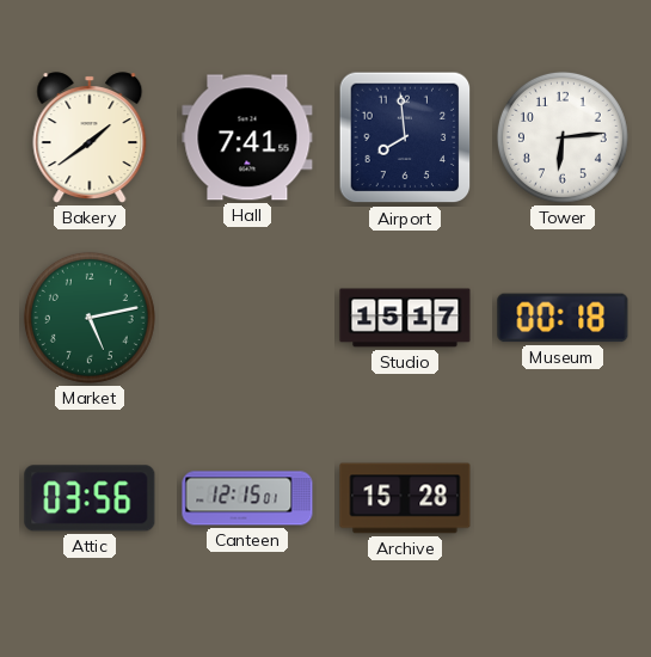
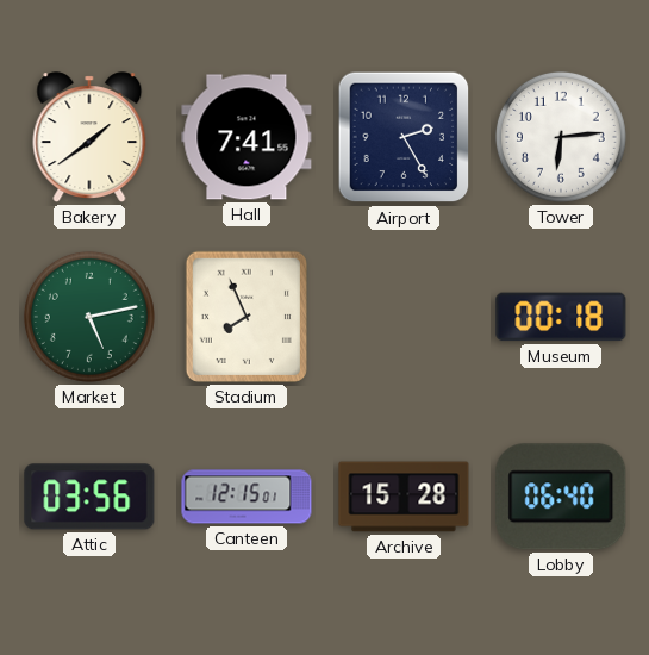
Airport: 7:59 -> 2:25 (404, 137)
Stadium: none -> 7:56 (247, 317)
Studio: 15:17 -> none (405, 318)
Lobby: none -> 06:40 (561, 497)
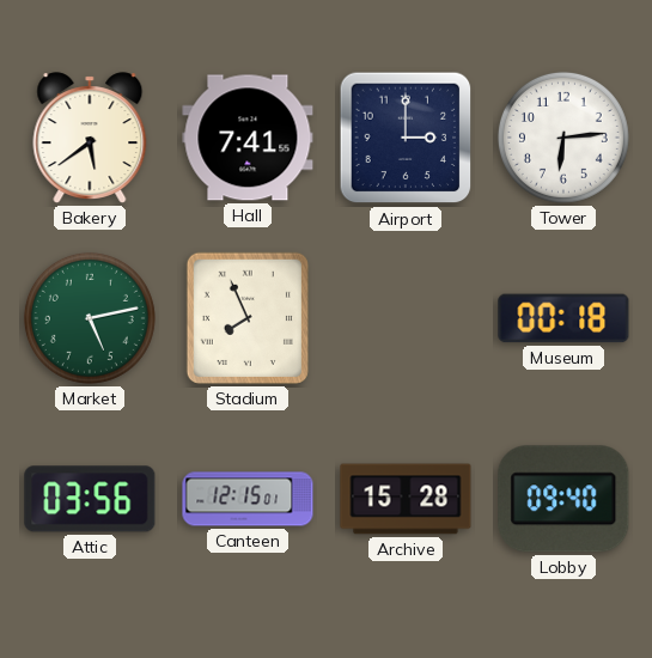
Bakery: 1:39 -> 5:39 (90, 138)
Airport: 2:25 -> 3:00 (406, 138)
Lobby: 06:40 -> 09:40 (563, 499)
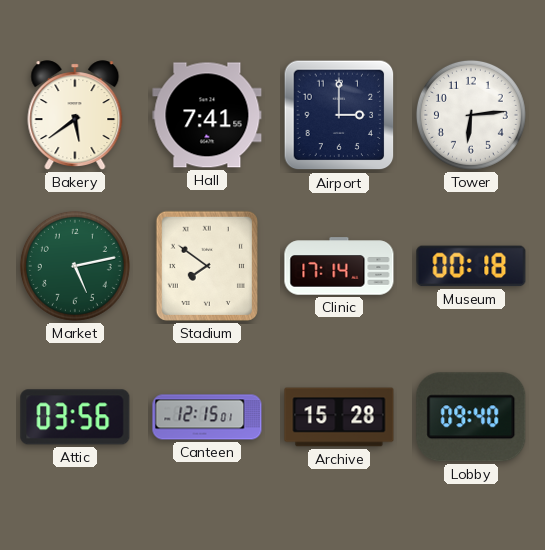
Stadium: 7:56 -> 7:51 (207, 266)
Clinic: none -> 17:14 (339, 266)
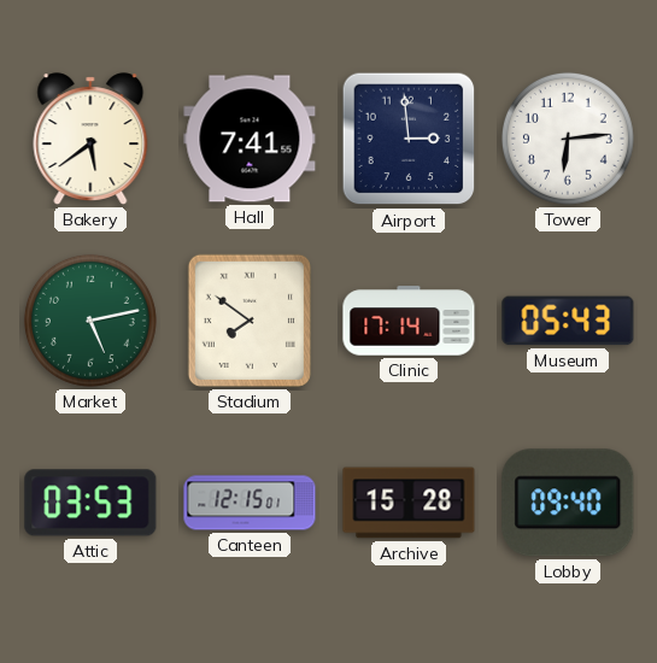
Airport: 3:00 -> 2:59 (409, 139)
Museum: 00:18 -> 05:43 (568, 321)
Attic: 03:56 -> 03:53 (90, 503)
